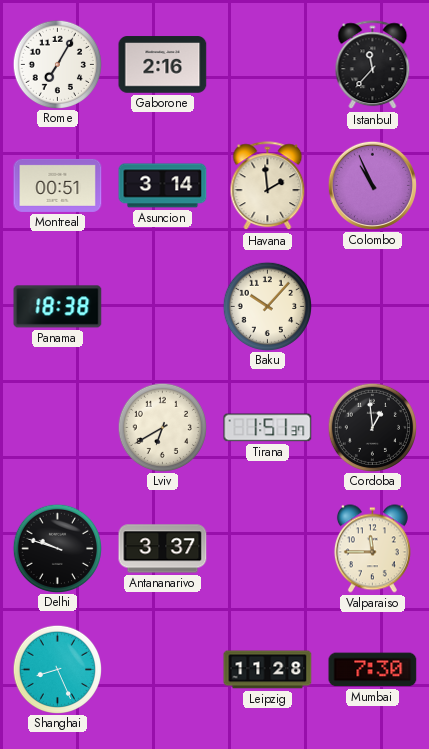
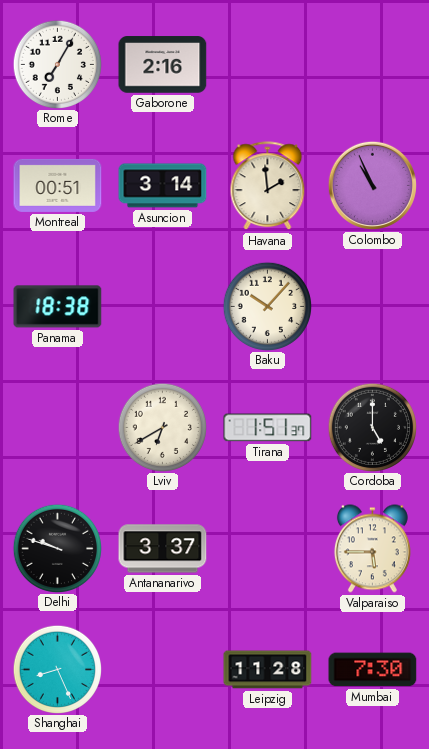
Istanbul: 11:37 -> none (373, 65)
Cordoba: 12:59 -> 5:00 (372, 427)
Valparaiso: 11:45 -> 5:45 (372, 549)
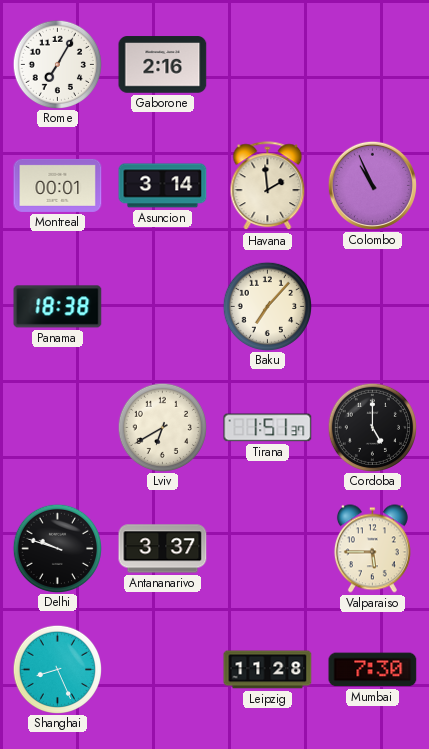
Montreal: 00:51 -> 00:01 (58, 185)
Baku: 10:07 -> 7:07 (267, 306)
